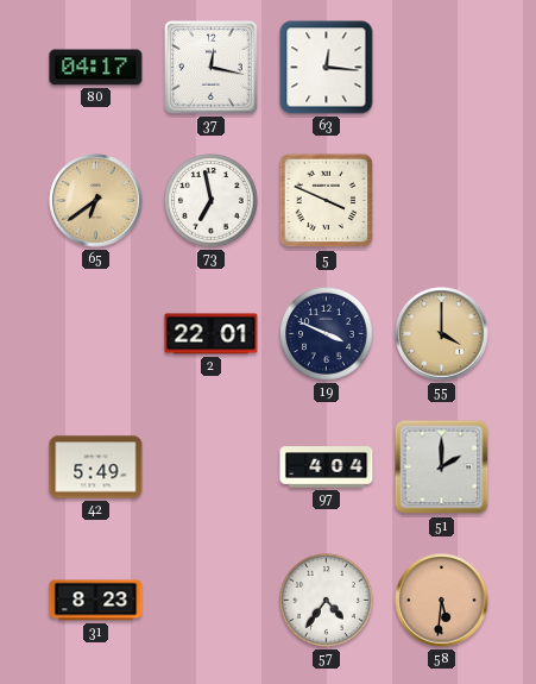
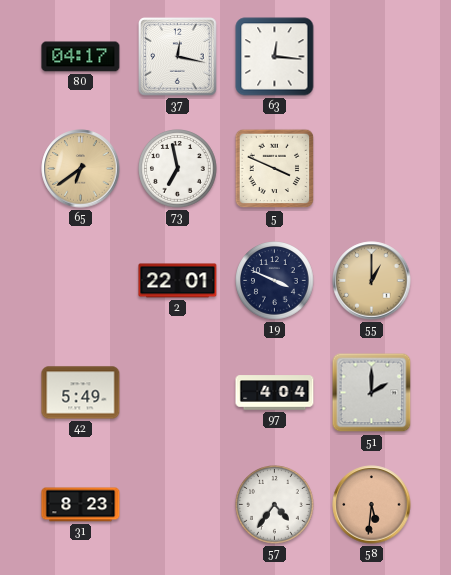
55: 4:00 -> 1:00 (372, 281)
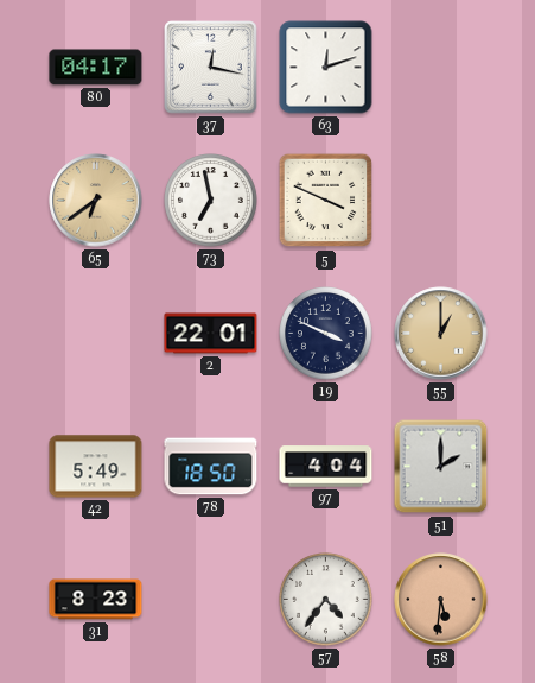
63: 12:16 -> 12:12 (326, 68)
78: none -> 18:50 (211, 467)
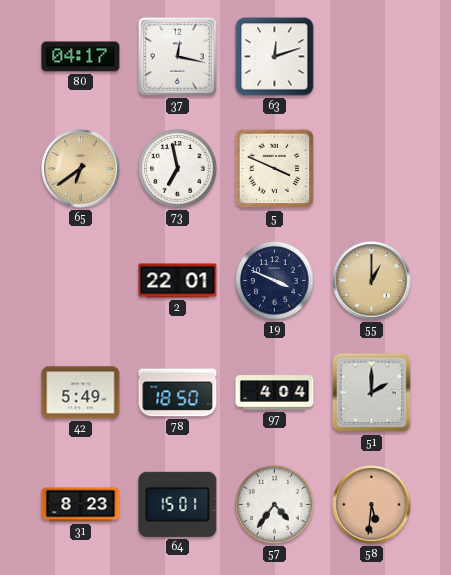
64: none -> 15:01 (178, 504)
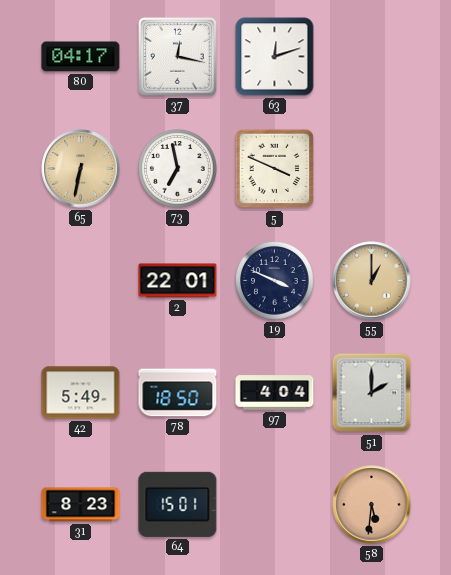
65: 6:39 -> 6:32 (81, 169)
57: 4:36 -> none (275, 505)
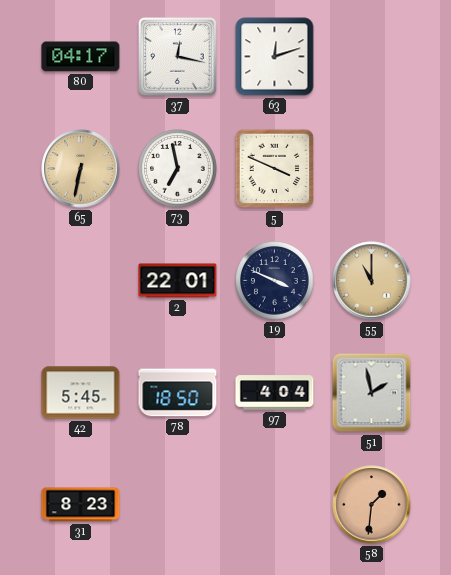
55: 1:00 -> 11:00 (372, 281)
42: 5:49 -> 5:45 (81, 393)
51: 2:00 -> 1:58 (372, 393)
64: 15:01 -> none (178, 504)
58: 5:31 -> 1:31 (372, 505)
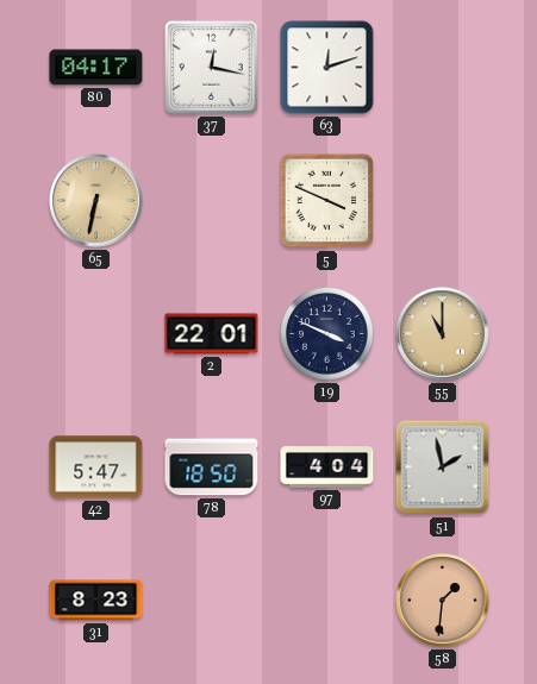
73: 6:58 -> none (178, 169)
42: 5:45 -> 5:47 (96, 467)
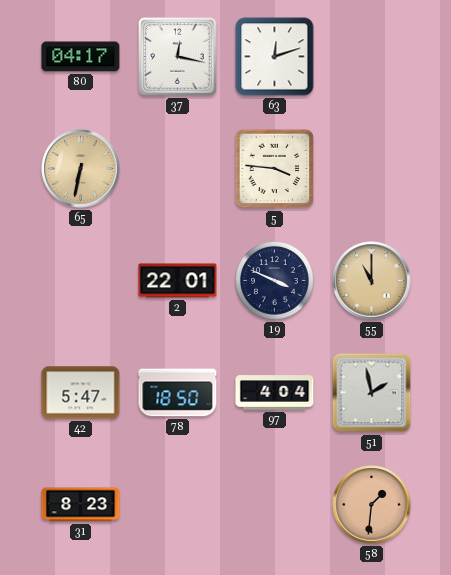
5: 3:49 -> 3:46 (275, 169)
